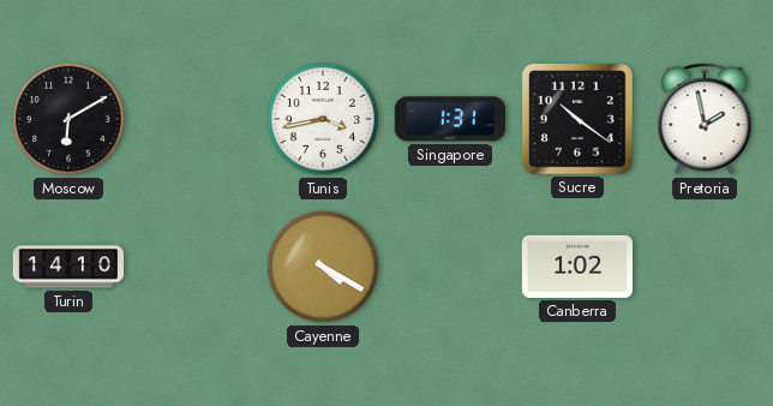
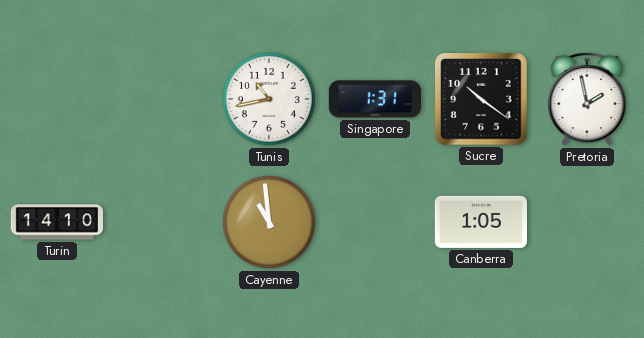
Moscow: 6:10 -> none (68, 119)
Tunis: 3:43 -> 10:43 (269, 99)
Cayenne: 4:20 -> 10:59 (269, 222)
Canberra: 1:02 -> 1:05 (481, 222)
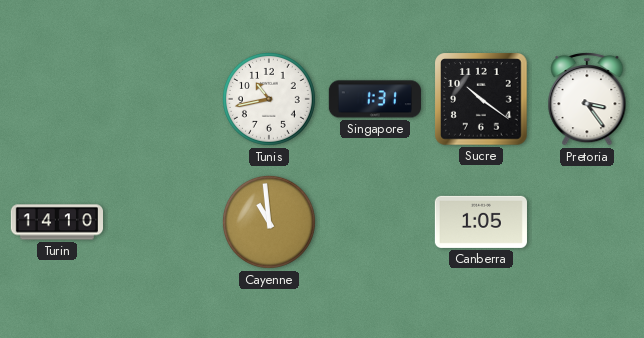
Pretoria: 1:58 -> 3:24 (587, 99)
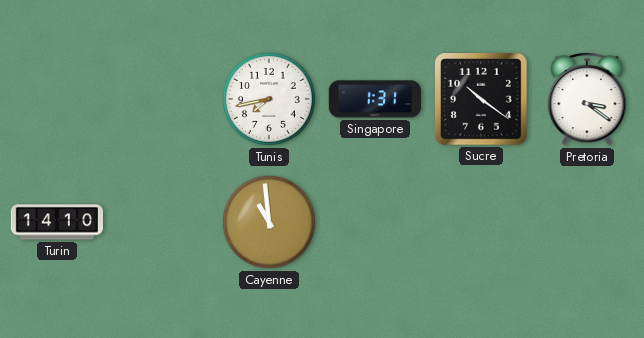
Tunis: 10:43 -> 7:43 (269, 99)
Pretoria: 3:24 -> 3:21 (587, 99)
Canberra: 1:05 -> none (481, 222)
